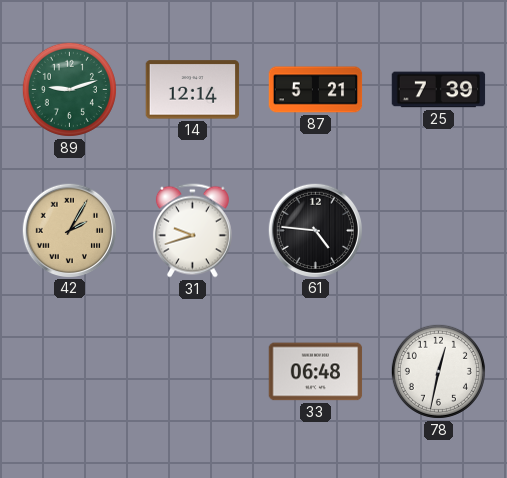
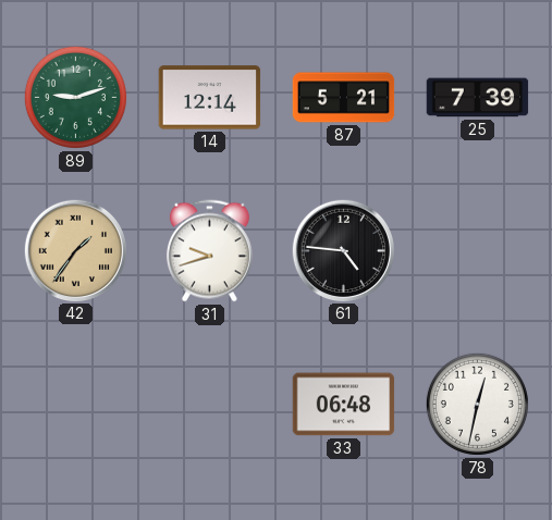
42: 2:05 -> 1:36 (75, 250)
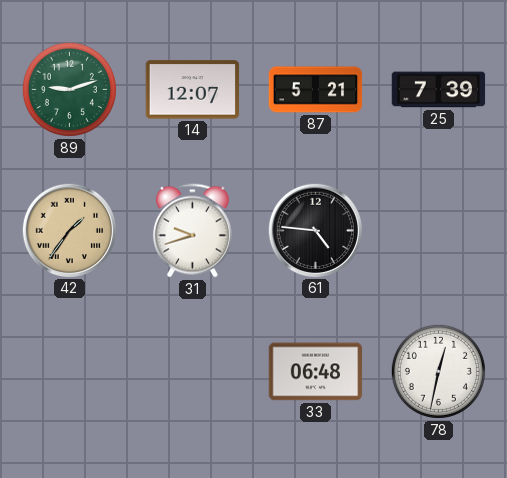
14: 12:14 -> 12:07 (193, 90)
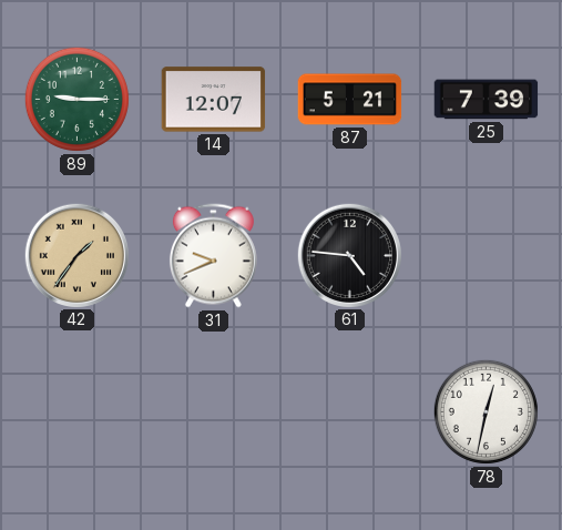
89: 9:12 -> 9:15 (76, 99)
31: 9:42 -> 9:41 (213, 256)
33: 06:48 -> none (316, 372)
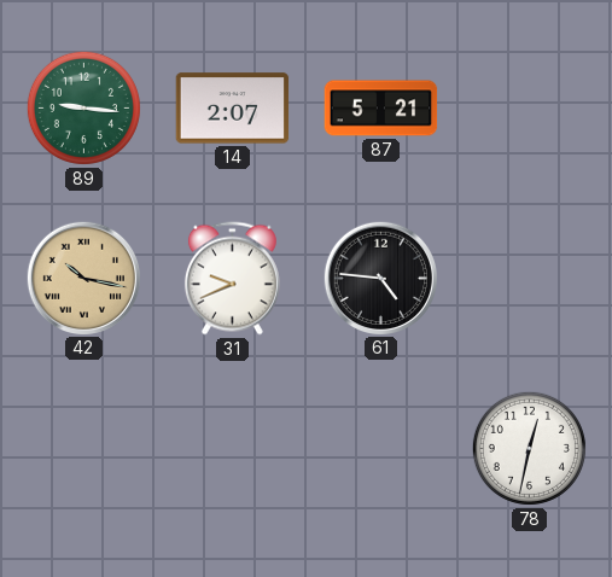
89: 9:15 -> 9:16 (83, 107)
14: 12:07 -> 2:07 (233, 109)
25: 7:39 -> none (487, 100)
42: 1:36 -> 10:17 (83, 278)
